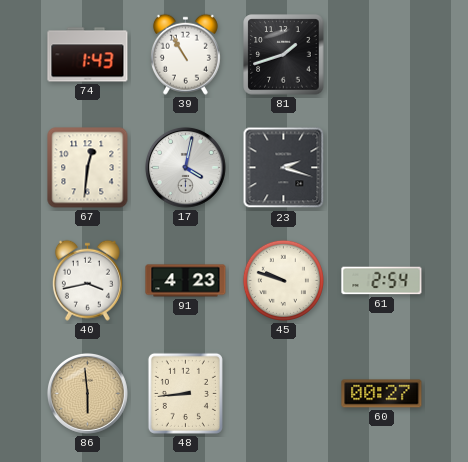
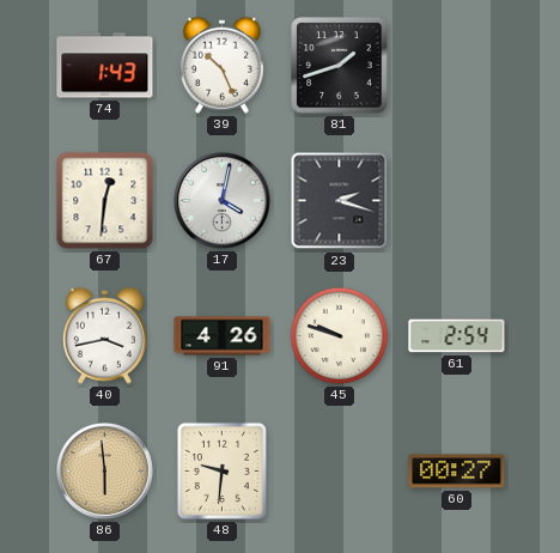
39: 10:55 -> 10:26 (221, 65)
91: 4:23 -> 4:26 (223, 336)
48: 8:44 -> 9:31 (221, 470)
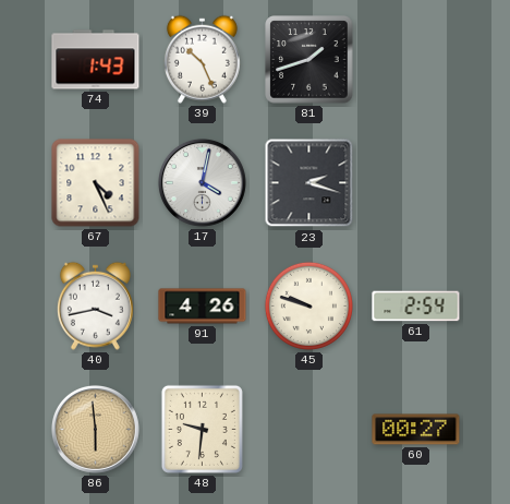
67: 12:31 -> 4:26 (96, 183)
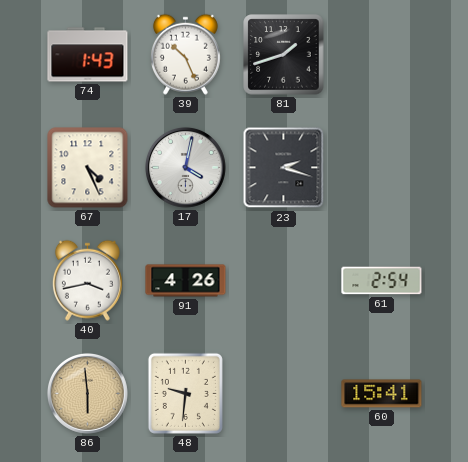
45: 9:48 -> none (308, 305)
60: 00:27 -> 15:41 (382, 394)
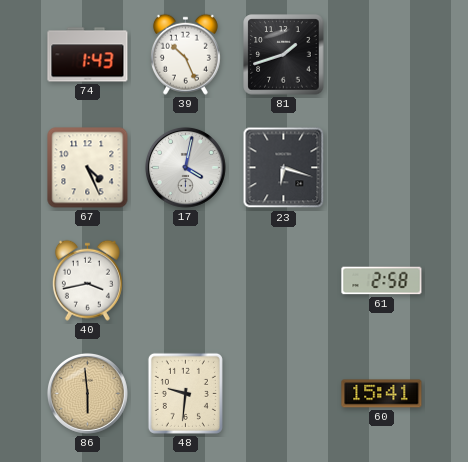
23: 2:18 -> 6:18 (284, 168)
91: 4:26 -> none (186, 281)
61: 2:54 -> 2:58 (382, 281)
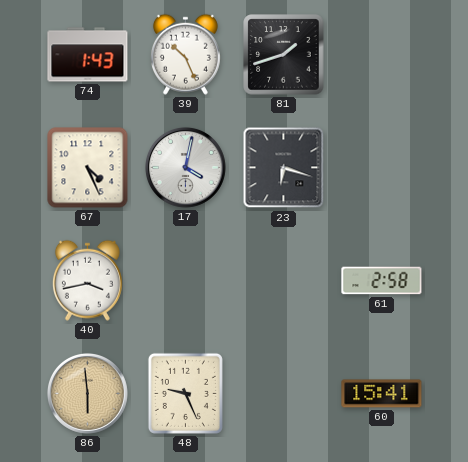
48: 9:31 -> 9:26 (185, 393)
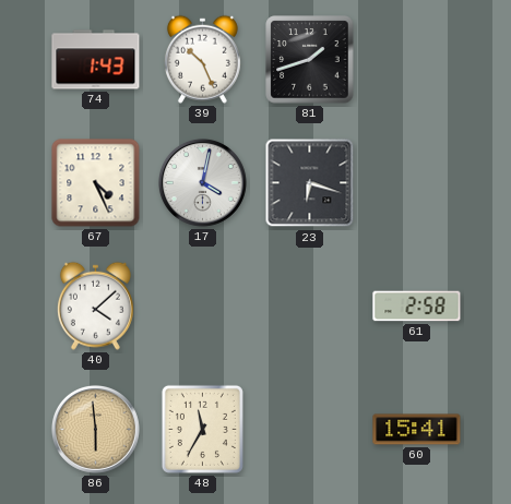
40: 3:43 -> 4:08 (95, 305)
48: 9:26 -> 11:35 (202, 429)
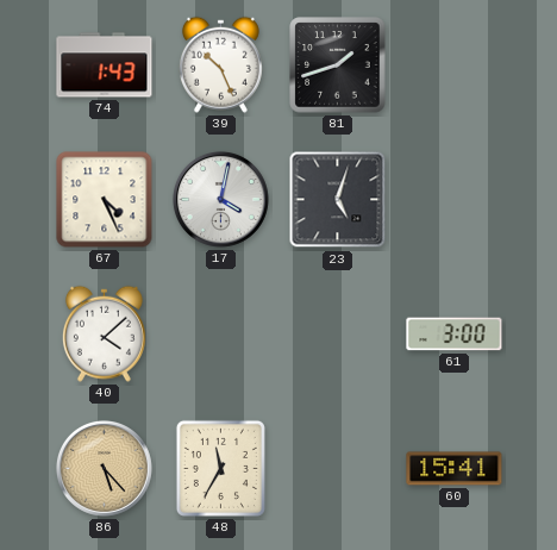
23: 6:18 -> 5:03 (338, 200)
61: 2:58 -> 3:00 (455, 335)
86: 5:59 -> 5:23 (104, 468)
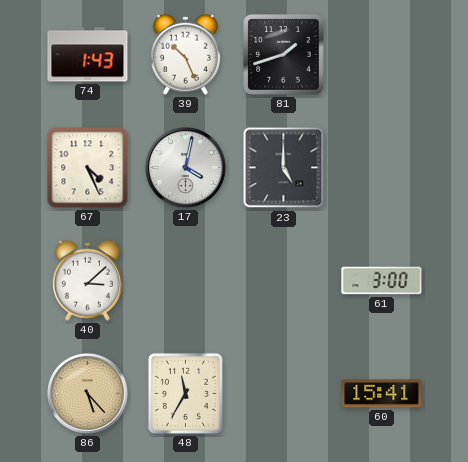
23: 5:03 -> 5:00 (284, 168)
40: 4:08 -> 3:08 (87, 280)
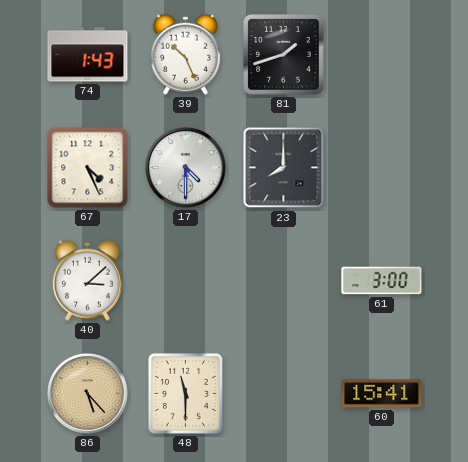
17: 4:02 -> 4:30 (185, 167)
23: 5:00 -> 8:00 (284, 168)
48: 11:35 -> 11:30 (185, 393)
